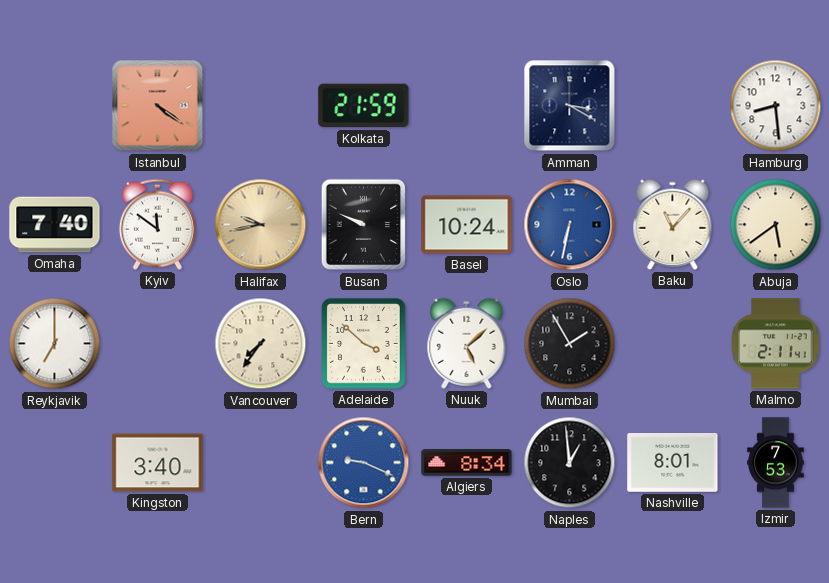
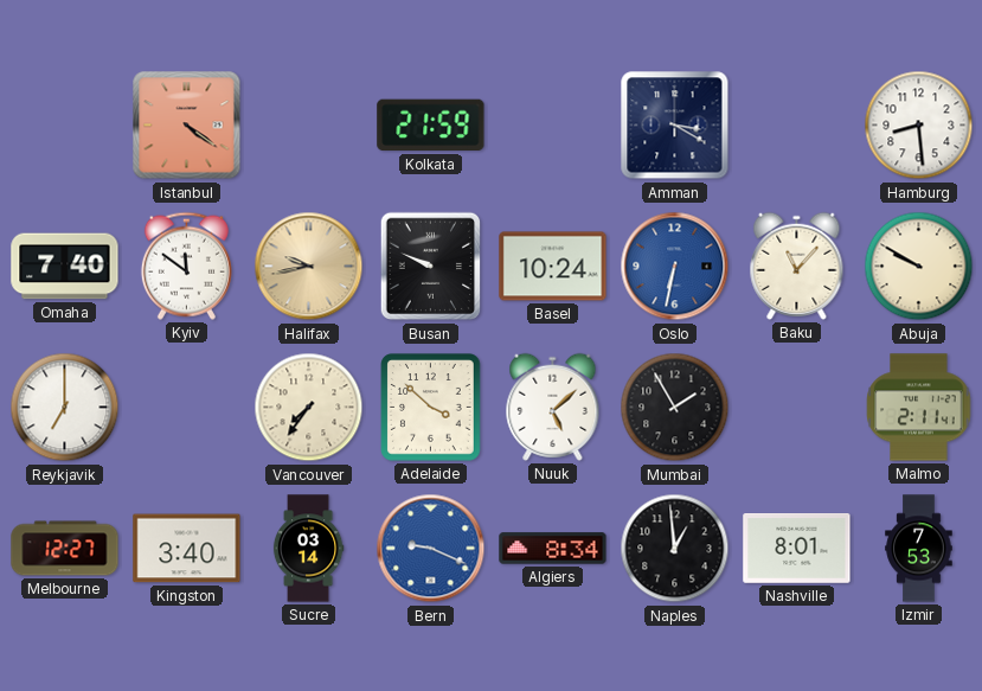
Abuja: 5:39 -> 9:50 (919, 267)
Melbourne: none -> 12:27 (65, 549)
Sucre: none -> 03:14 (308, 549)
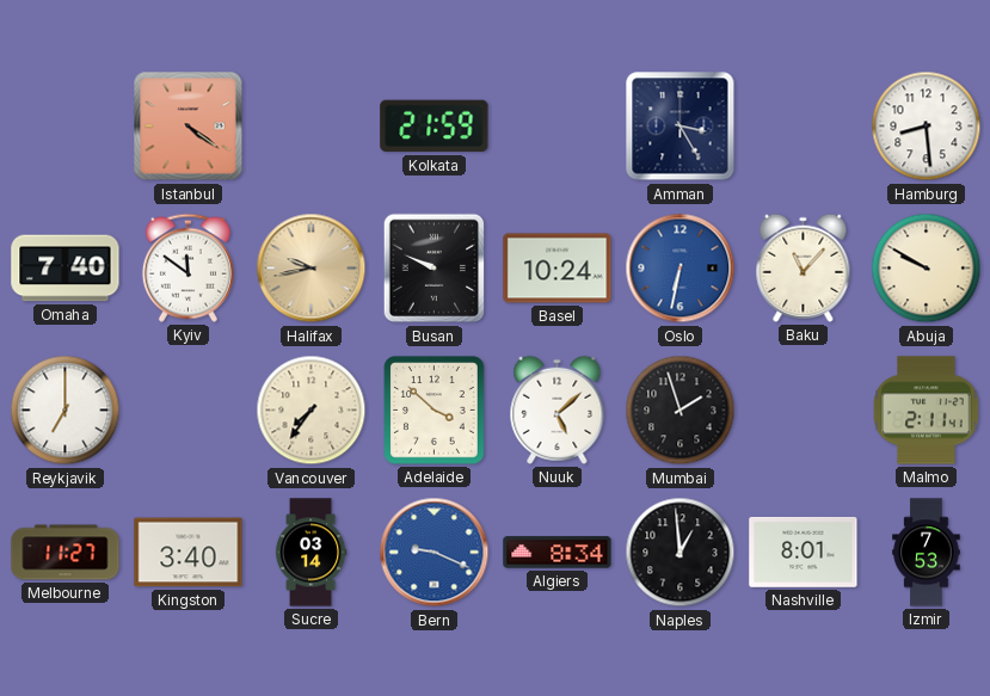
Amman: 3:20 -> 3:25 (681, 127)
Mumbai: 1:55 -> 1:57 (681, 411)
Melbourne: 12:27 -> 11:27 (66, 553)
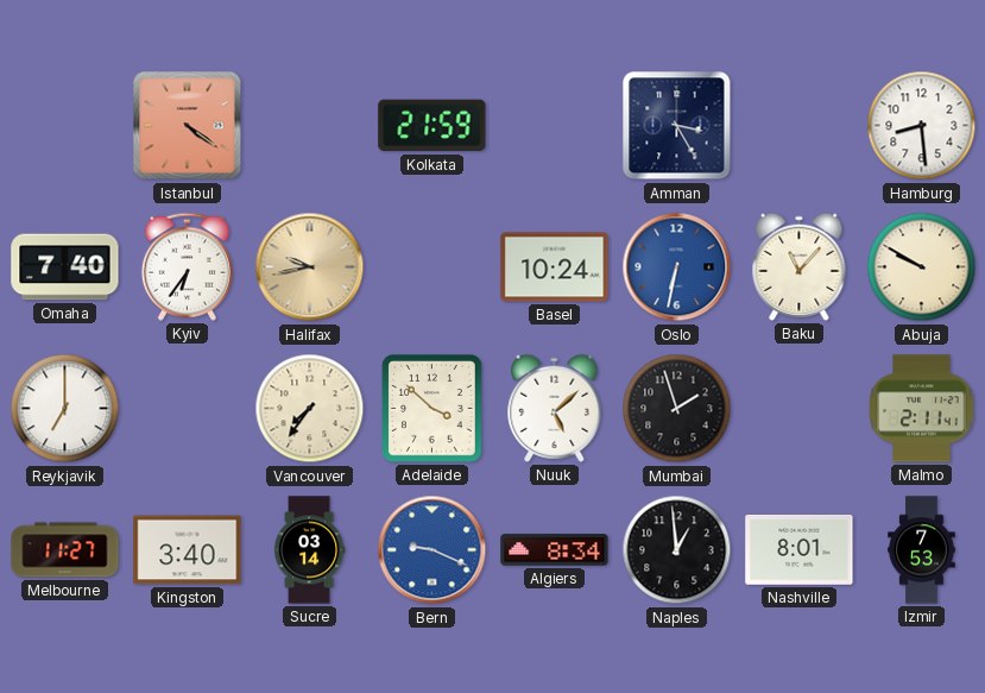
Kyiv: 11:51 -> 6:36 (187, 266)
Busan: 9:49 -> none (435, 269)
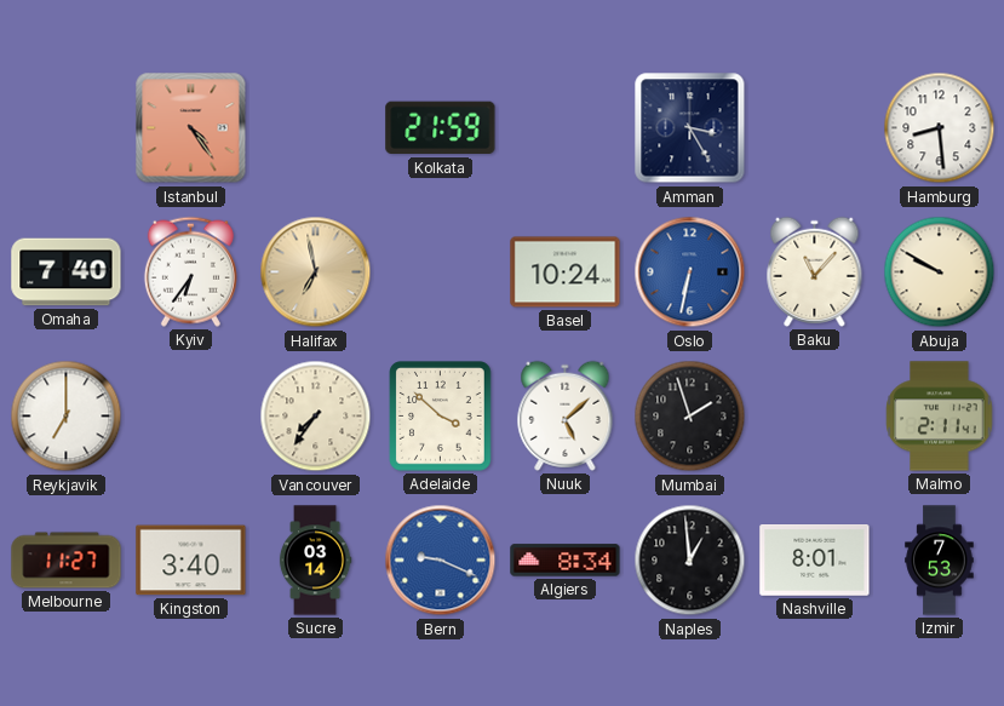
Istanbul: 4:21 -> 4:24 (191, 128)
Halifax: 9:43 -> 6:58 (316, 272)
